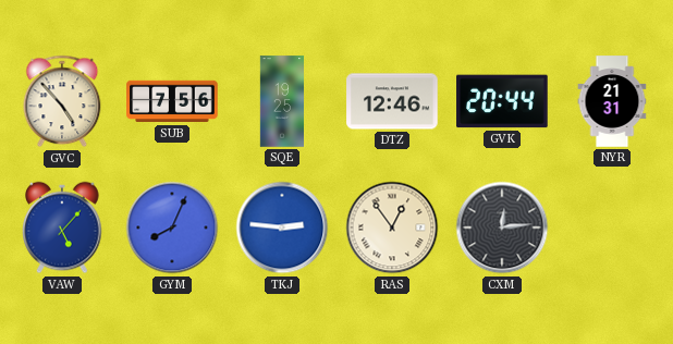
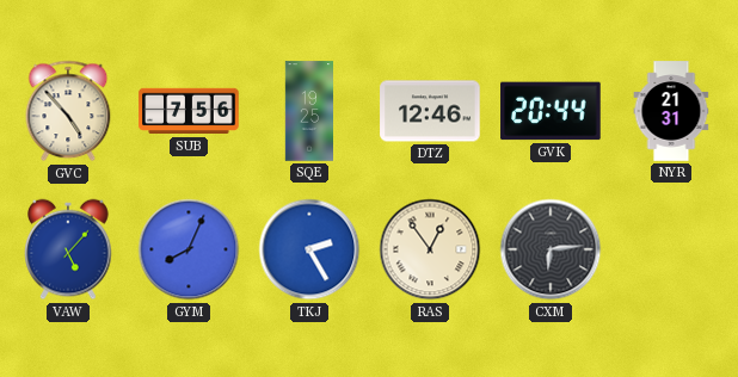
TKJ: 2:46 -> 2:25 (309, 249)
CXM: 12:14 -> 6:14 (551, 249)
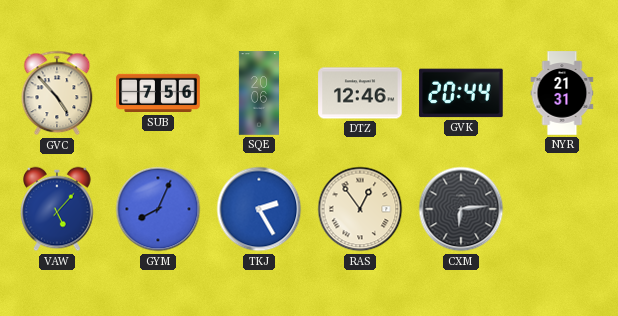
SQE: 19:25 -> 20:06 (259, 93)
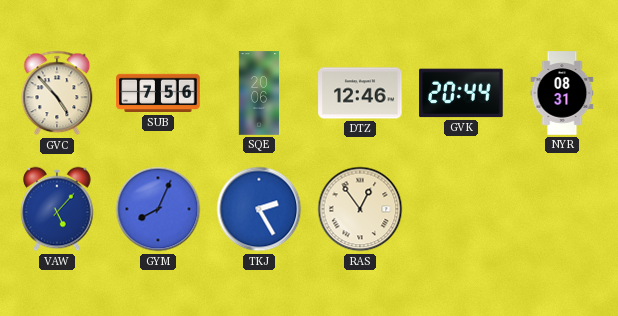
NYR: 21:31 -> 08:31 (562, 93)
CXM: 6:14 -> none (461, 209)
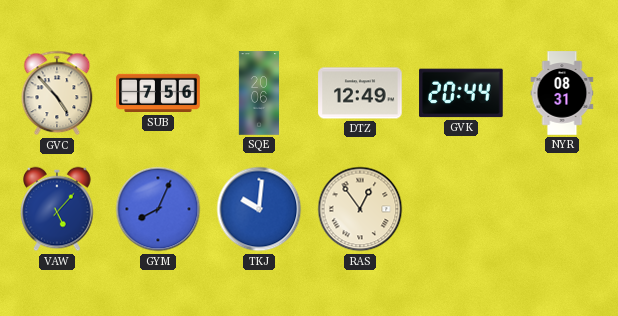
DTZ: 12:46 -> 12:49 (360, 93)
TKJ: 2:25 -> 10:01 (259, 209)
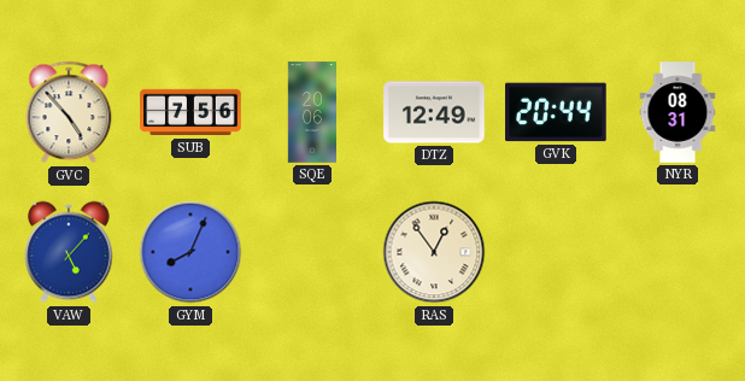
TKJ: 10:01 -> none (259, 209)
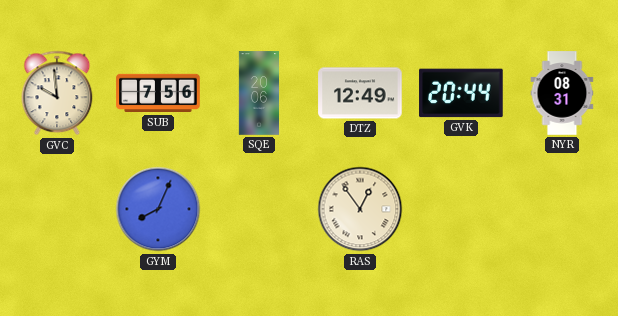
GVC: 4:53 -> 9:59 (57, 93)
VAW: 5:07 -> none (69, 252)
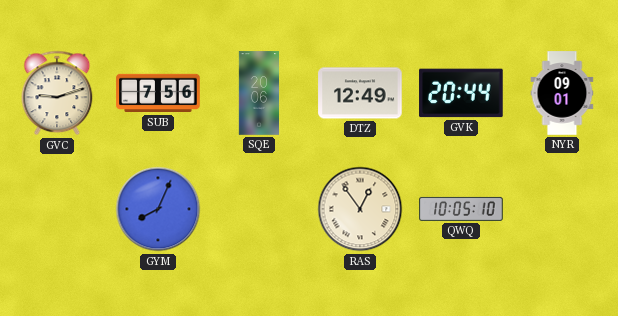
GVC: 9:59 -> 9:12 (57, 93)
NYR: 08:31 -> 09:01 (562, 93)
QWQ: none -> 10:05 (461, 209)
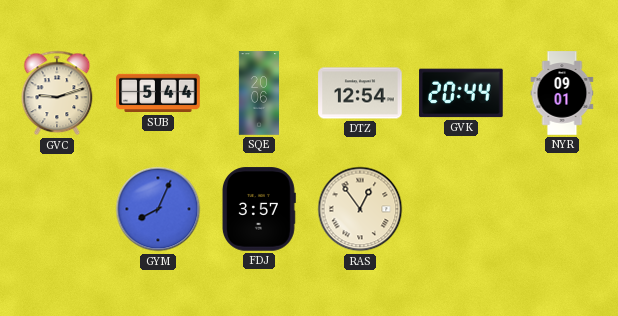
SUB: 7:56 -> 5:44 (158, 93)
DTZ: 12:49 -> 12:54 (360, 93)
FDJ: none -> 3:57 (258, 209)
QWQ: 10:05 -> none (461, 209)
